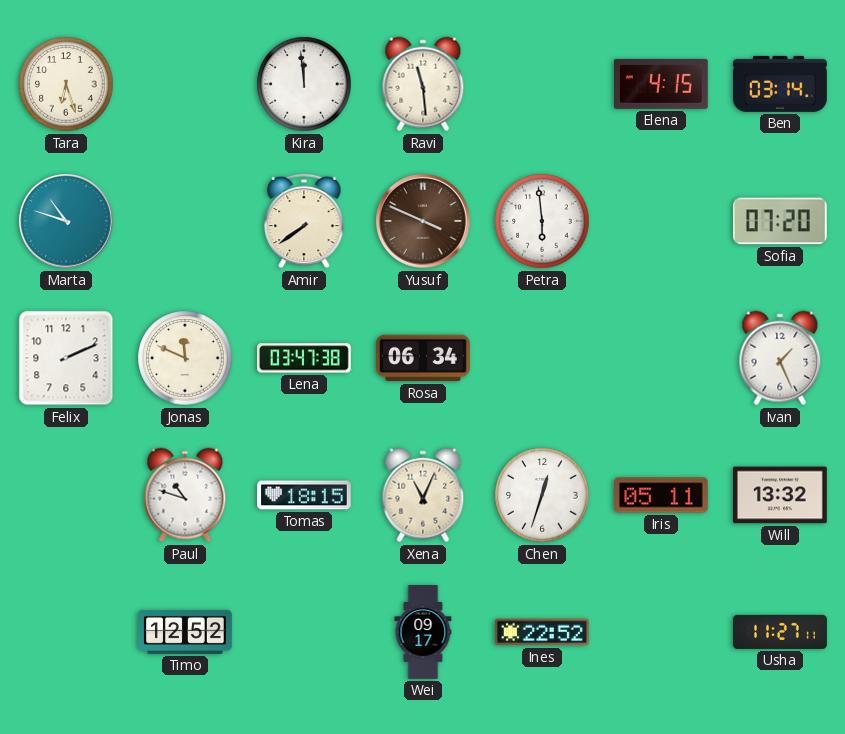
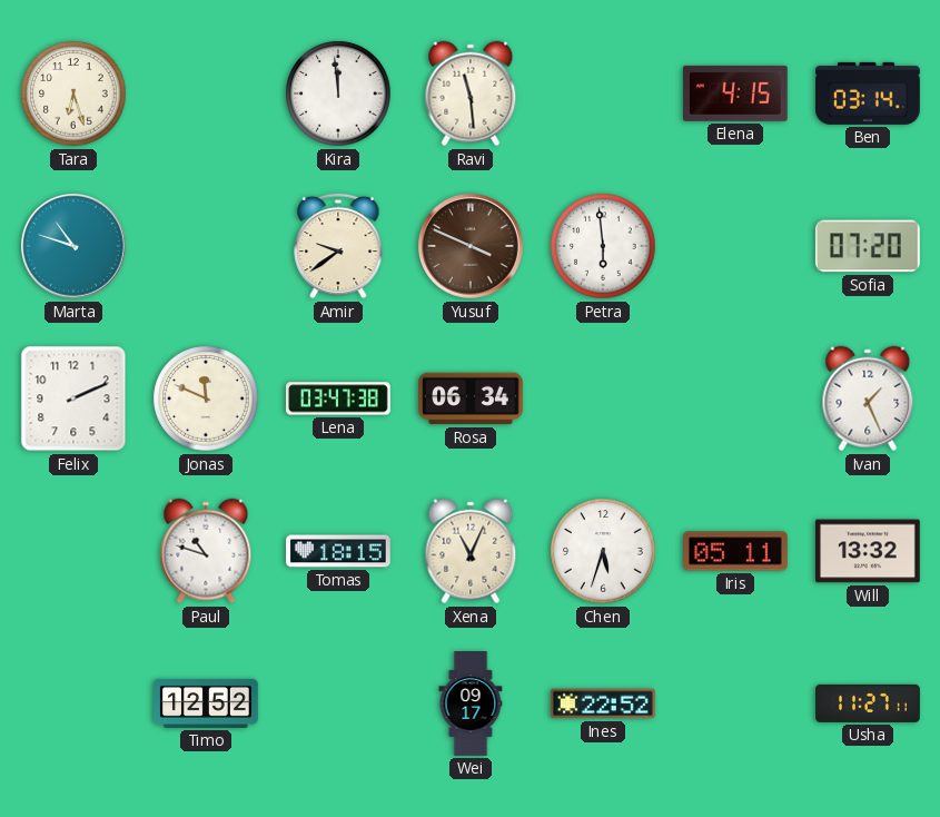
Amir: 7:39 -> 9:39 (338, 246)
Chen: 12:33 -> 5:33 (603, 551)
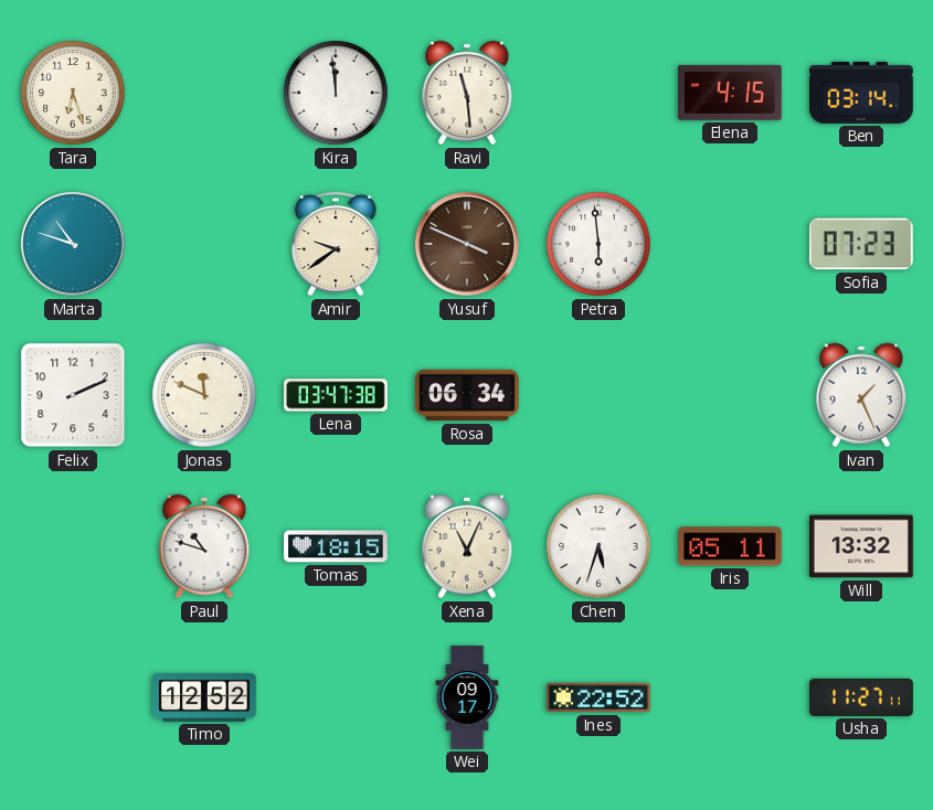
Sofia: 07:20 -> 07:23 (861, 244)
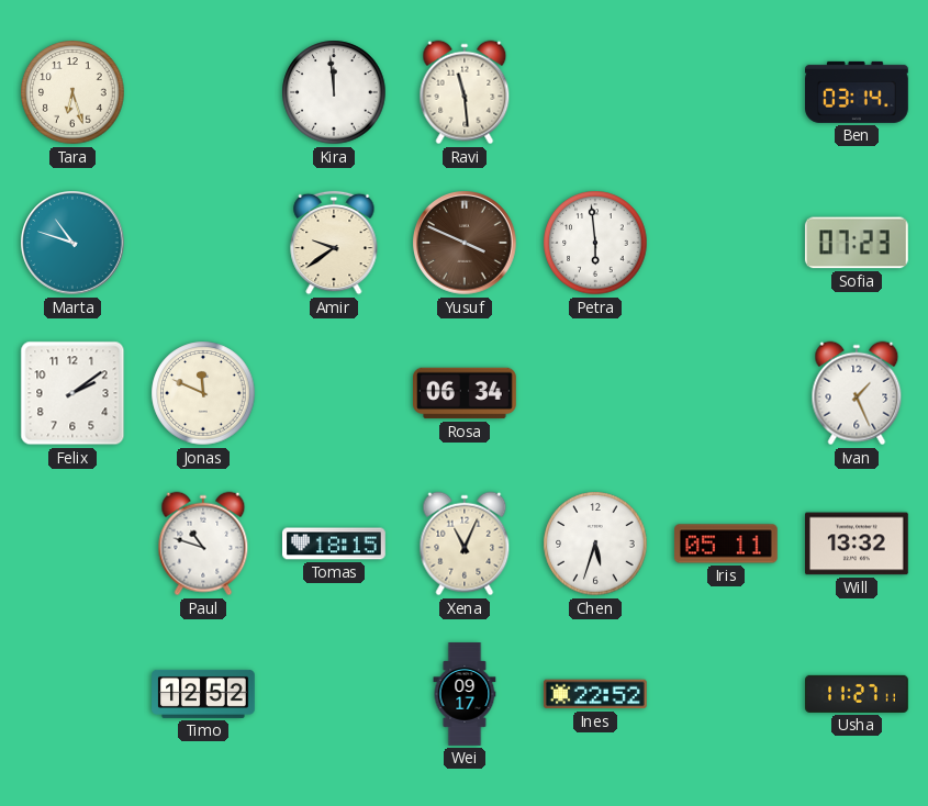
Elena: 4:15 -> none (730, 93)
Felix: 2:11 -> 2:09 (72, 393)
Lena: 03:47 -> none (337, 395)
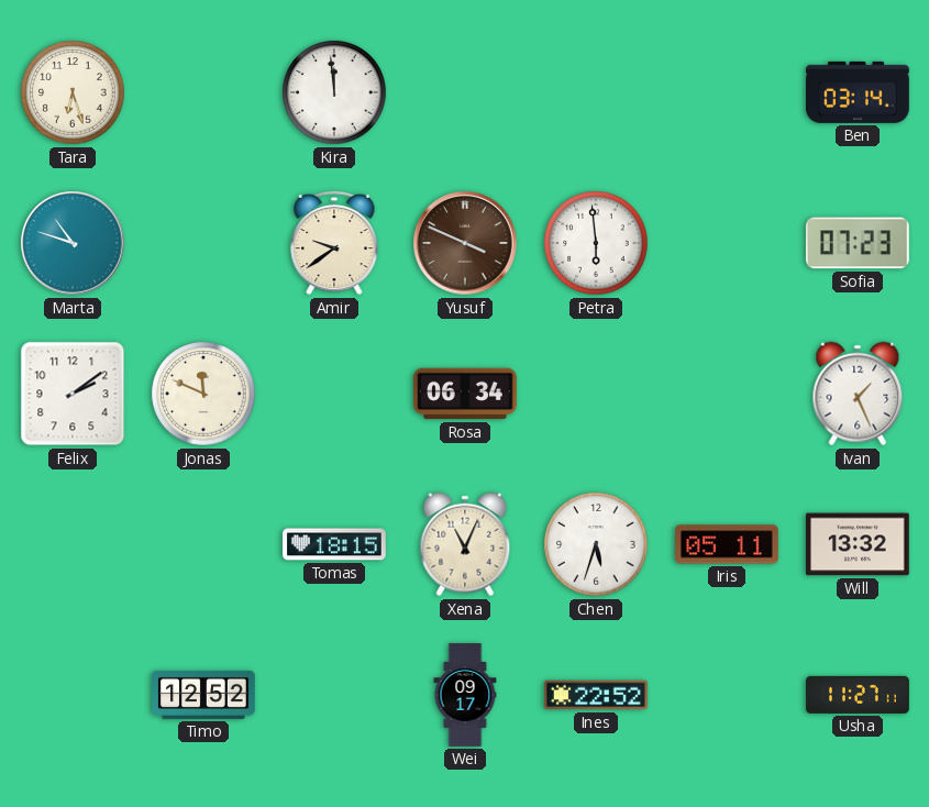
Ravi: 11:29 -> none (465, 92)
Paul: 10:48 -> none (203, 544)
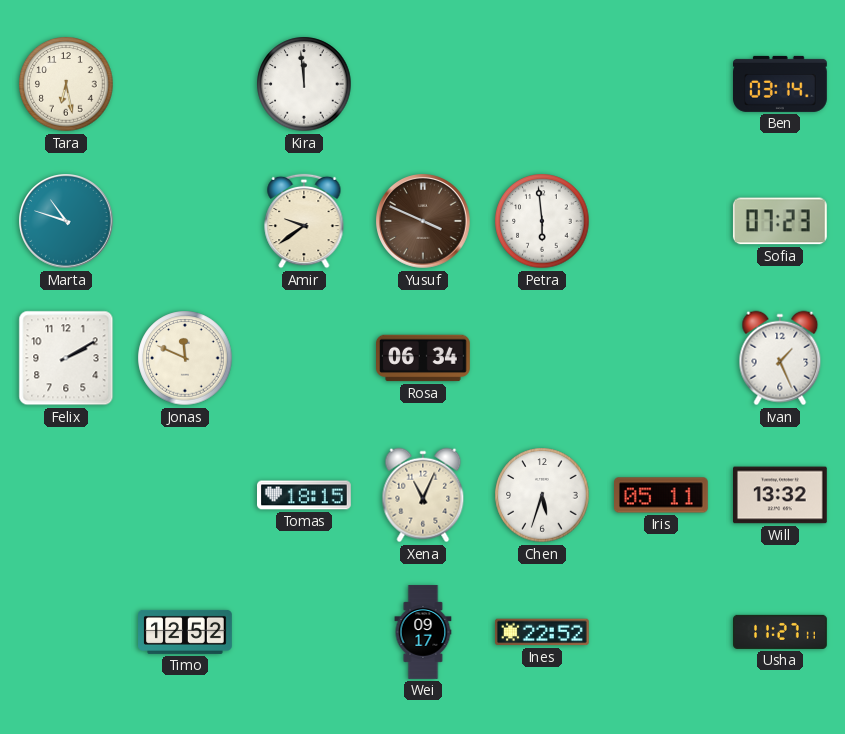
Tara: 6:27 -> 6:28 (66, 84)
Felix: 2:09 -> 2:10 (66, 358)
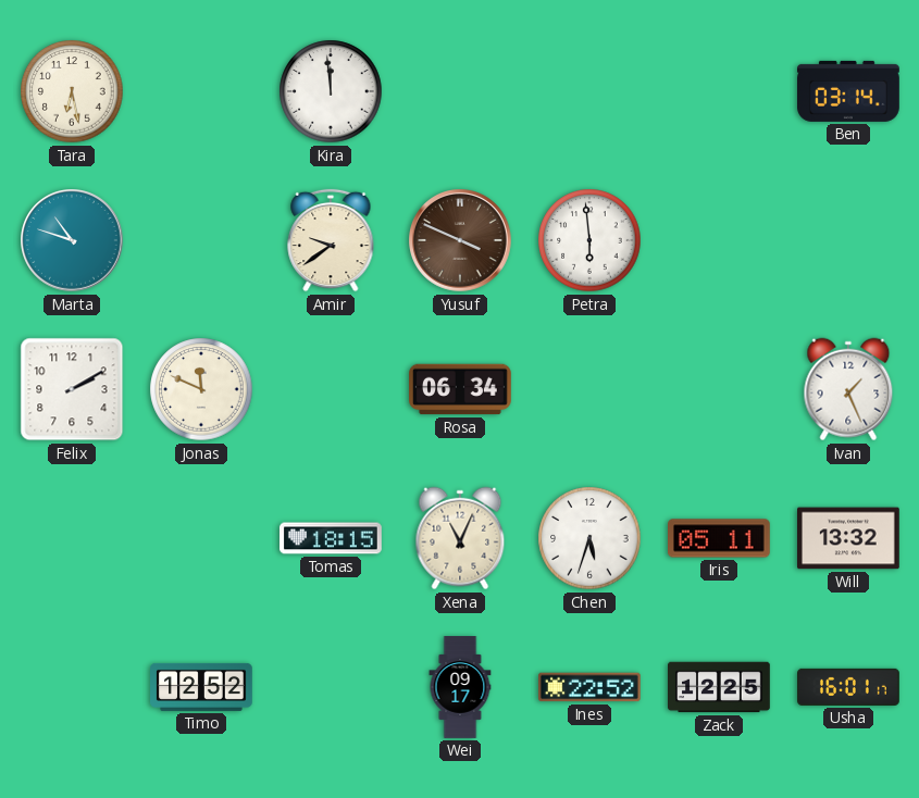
Sofia: 07:23 -> none (780, 221)
Zack: none -> 12:25 (719, 687)
Usha: 11:27 -> 16:01 (849, 687)
